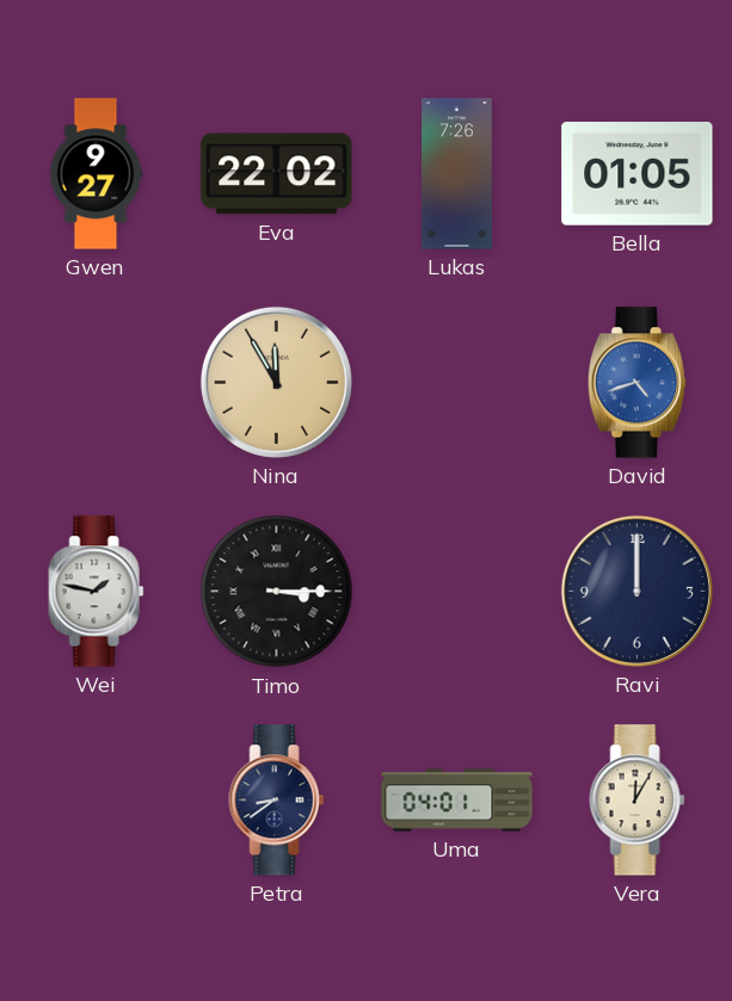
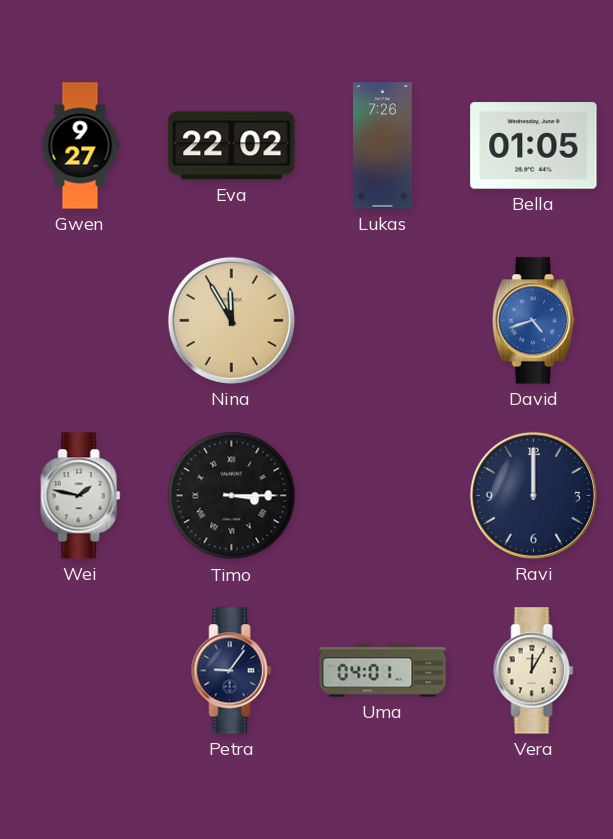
Petra: 8:39 -> 9:06 (232, 671)
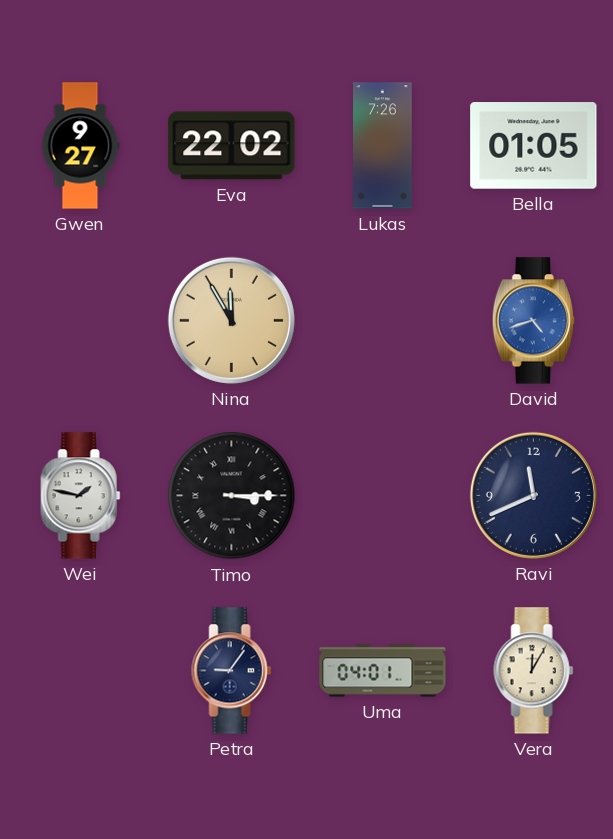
Ravi: 12:00 -> 11:41 (533, 495)
